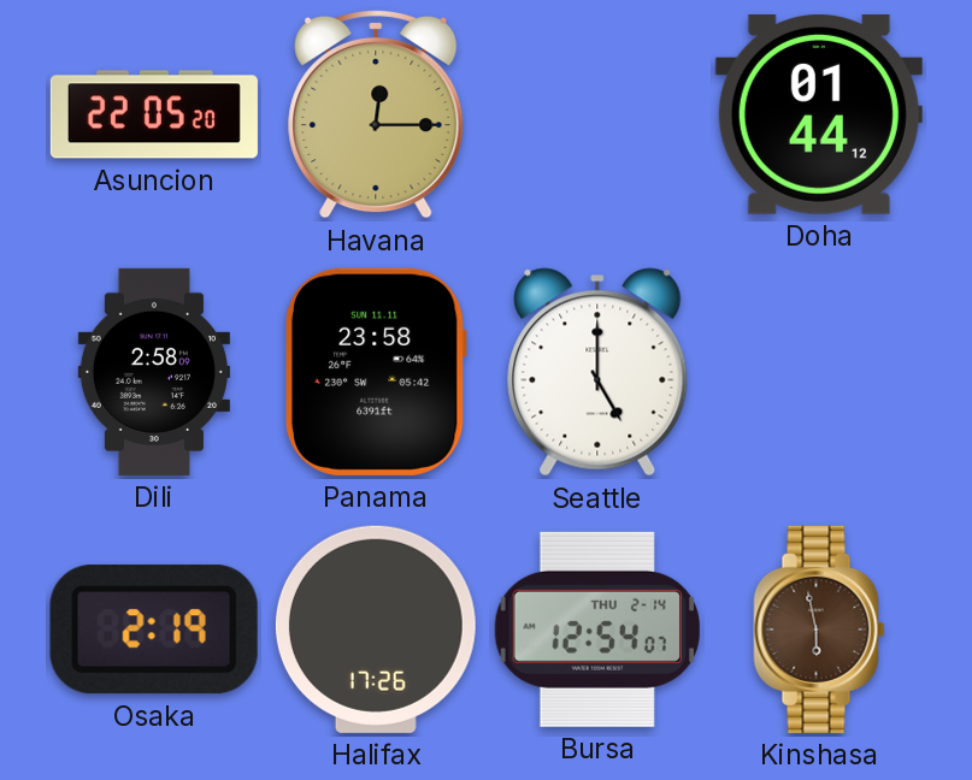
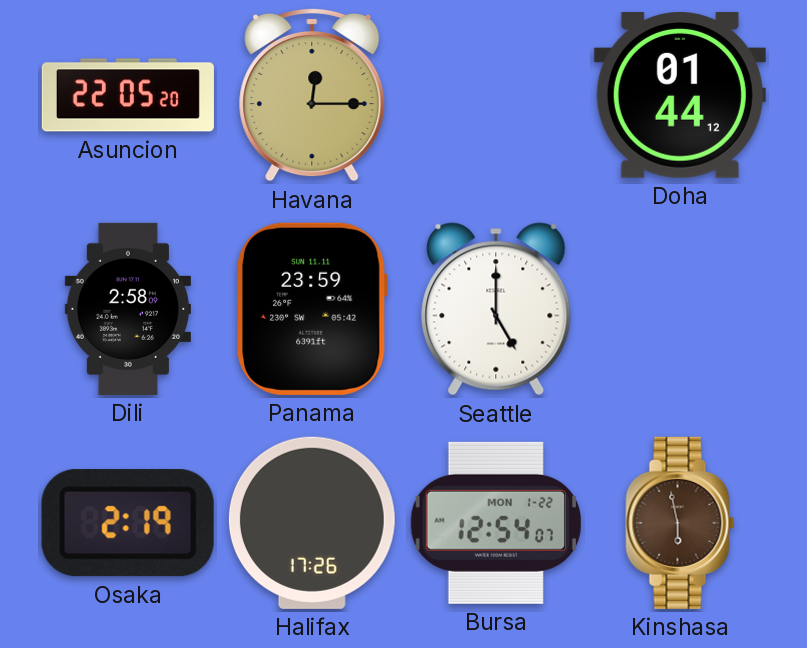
Panama: 23:58 -> 23:59 (312, 309)
Bursa date: THU 2-14 -> MON 1-22 (496, 523)
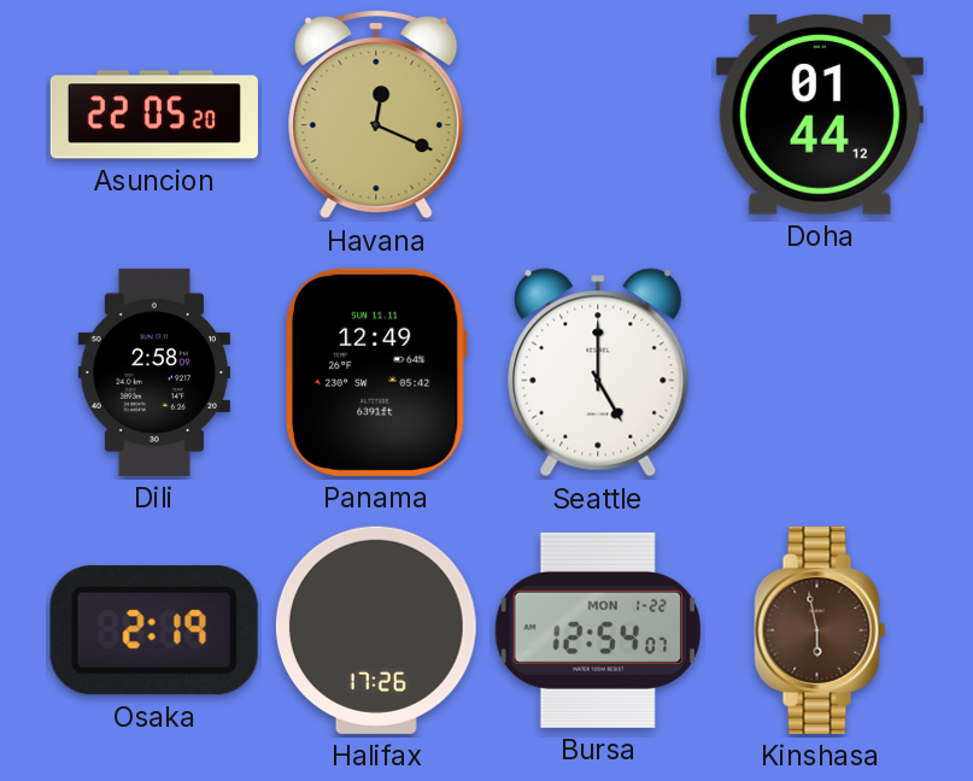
Havana: 12:15 -> 12:19 (376, 114)
Panama: 23:59 -> 12:49 (376, 372)
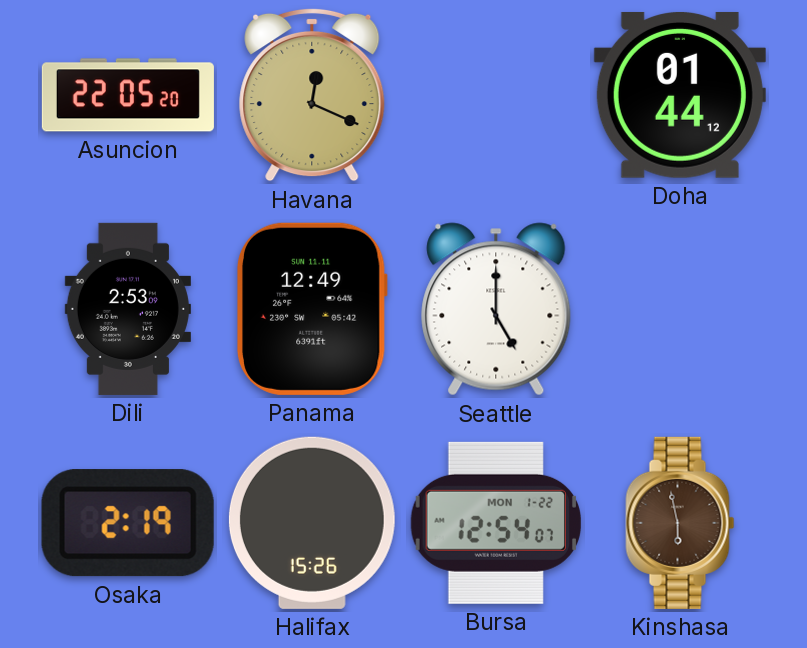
Dili: 2:58 -> 2:53 (128, 309)
Halifax: 17:26 -> 15:26 (312, 523)
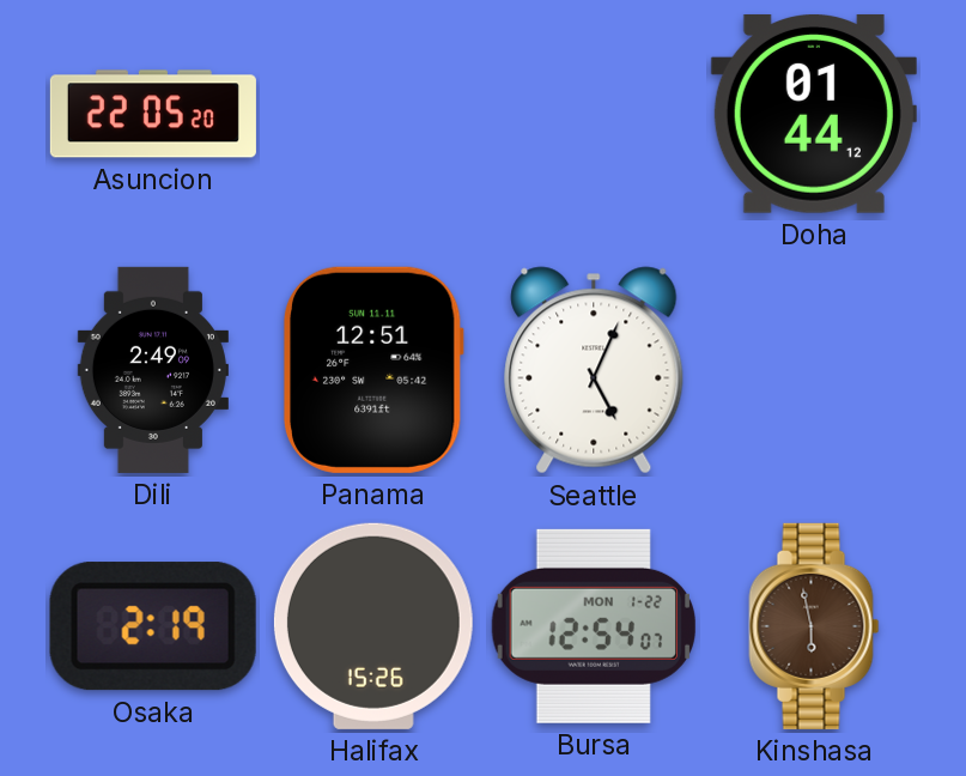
Havana: 12:19 -> none (312, 95)
Dili: 2:53 -> 2:49 (153, 370)
Panama: 12:49 -> 12:51 (373, 370)
Seattle: 5:00 -> 5:04 (594, 370)
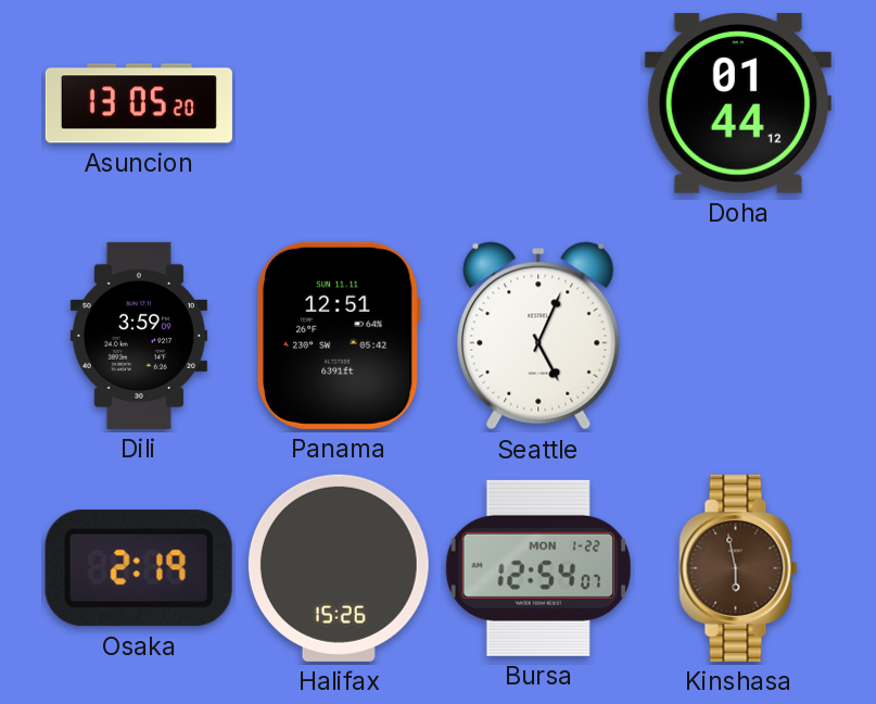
Asuncion: 22:05 -> 13:05 (139, 103)
Dili: 2:49 -> 3:59 (139, 336)
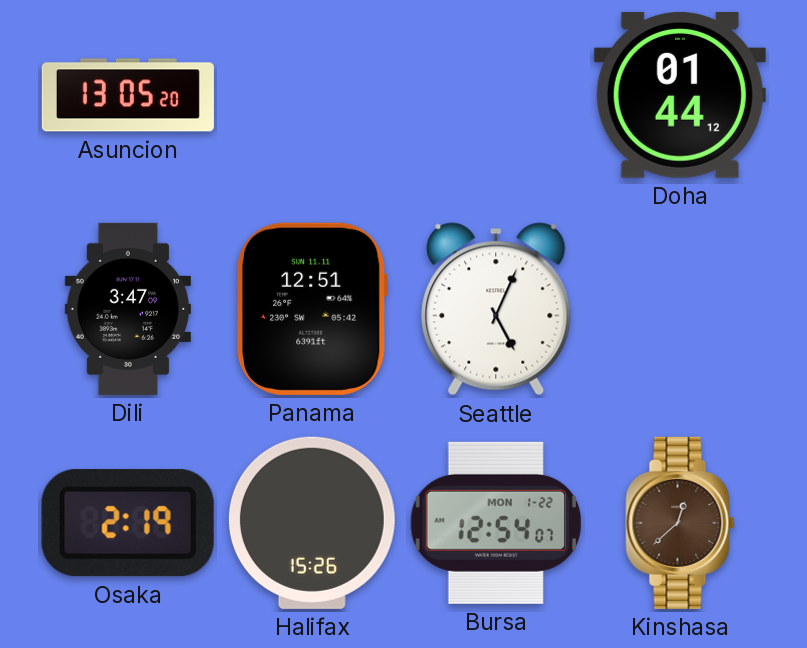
Dili: 3:59 -> 3:47 (128, 309)
Kinshasa: 5:58 -> 12:38 (680, 523)
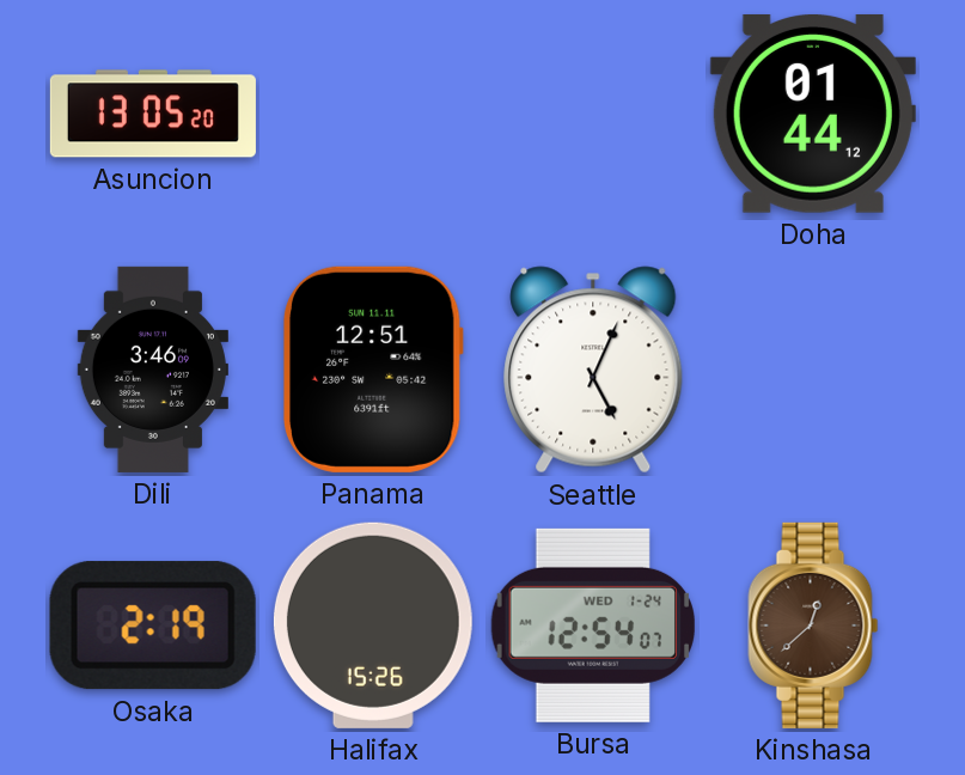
Dili: 3:47 -> 3:46 (153, 370)
Bursa date: MON 1-22 -> WED 1-24 (593, 626)
